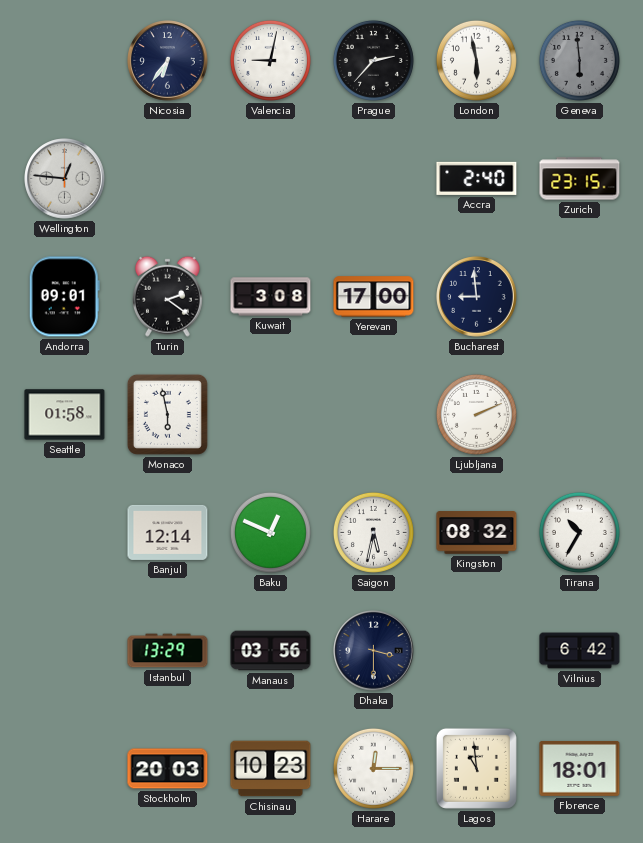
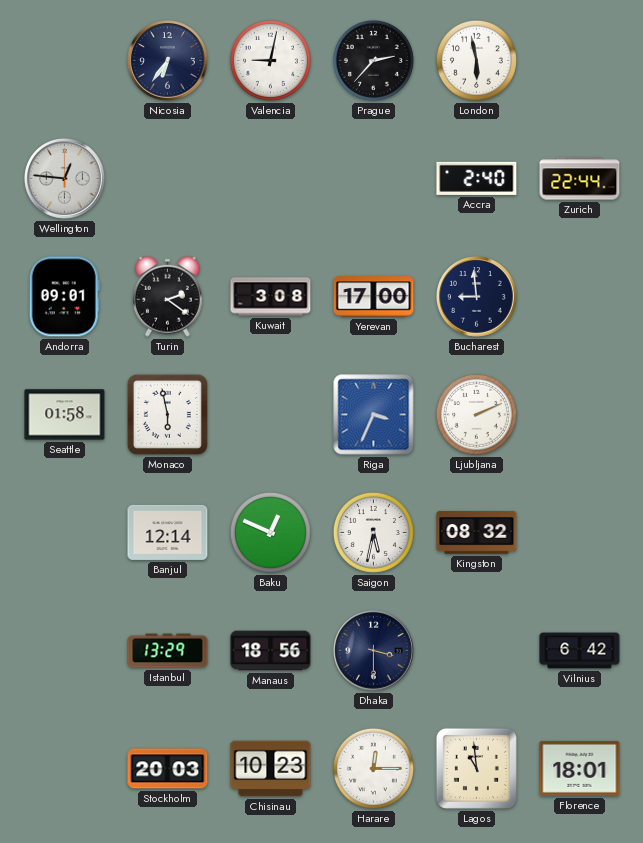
Geneva: 5:59 -> none (579, 60)
Zurich: 23:15 -> 22:44 (580, 179)
Riga: none -> 3:34 (374, 415)
Tirana: 10:35 -> none (579, 532)
Manaus: 03:56 -> 18:56 (271, 651)
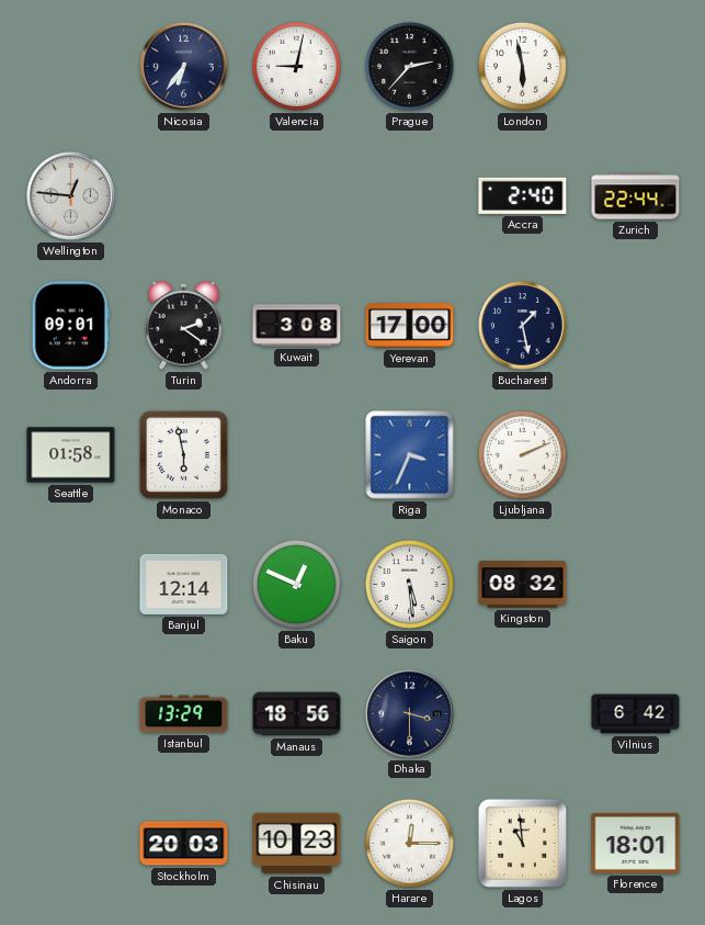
Bucharest: 8:59 -> 1:28 (523, 326)
Saigon: 5:32 -> 5:29 (409, 584)
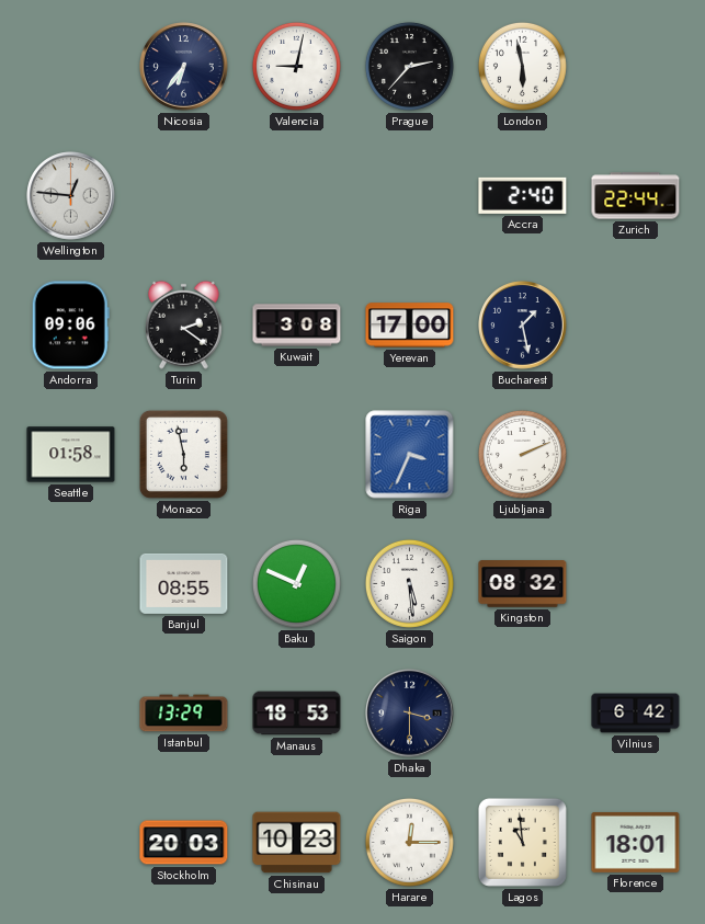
Andorra: 09:01 -> 09:06 (70, 326)
Banjul: 12:14 -> 08:55 (184, 583)
Manaus: 18:56 -> 18:53 (297, 714)
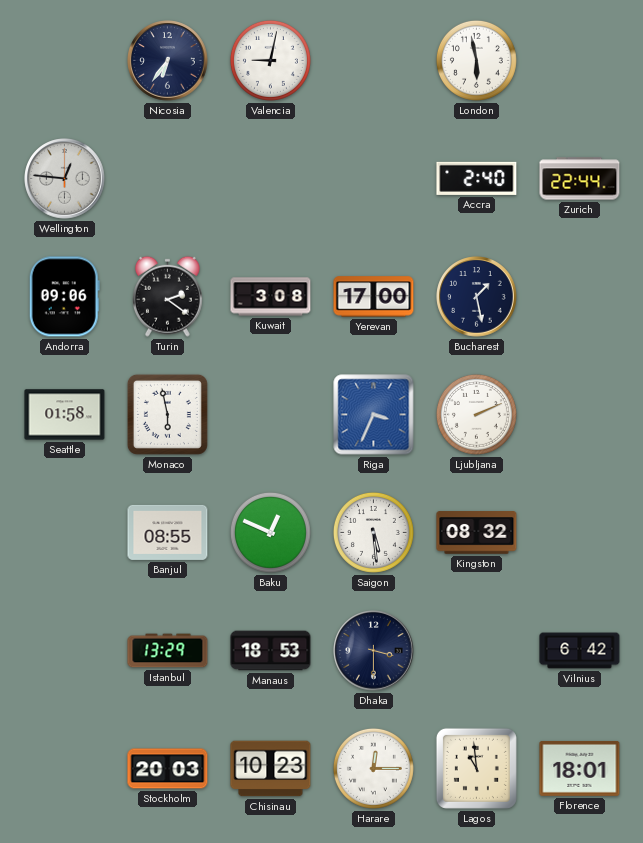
Prague: 2:37 -> none (409, 66)
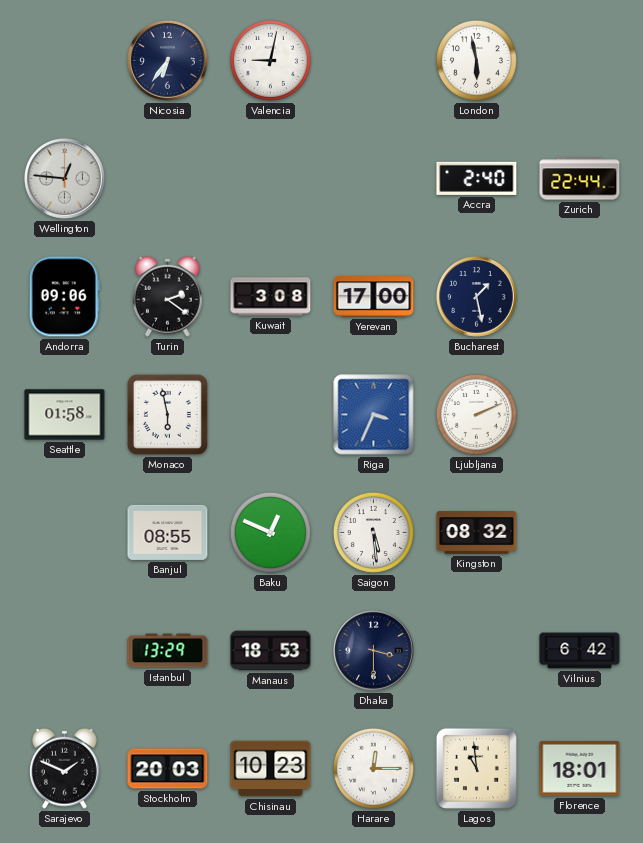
Sarajevo: none -> 1:49 (65, 768)
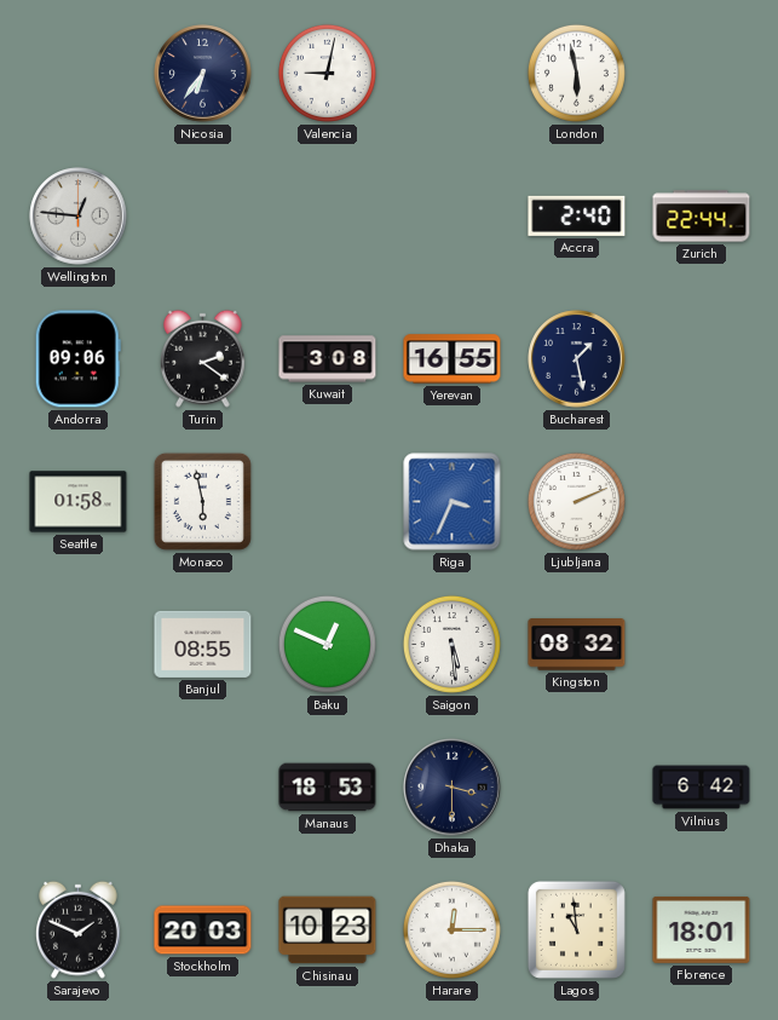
Yerevan: 17:00 -> 16:55 (453, 359)
Istanbul: 13:29 -> none (168, 651)
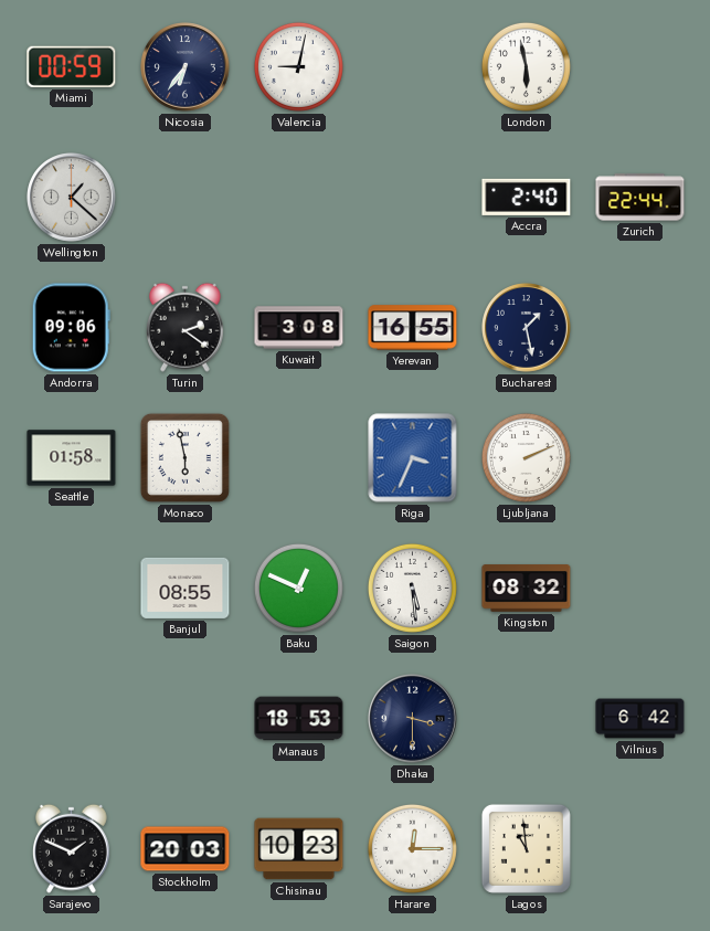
Miami: none -> 00:59 (72, 66)
Wellington: 12:46 -> 1:22 (72, 198)
Florence: 18:01 -> none (702, 929)
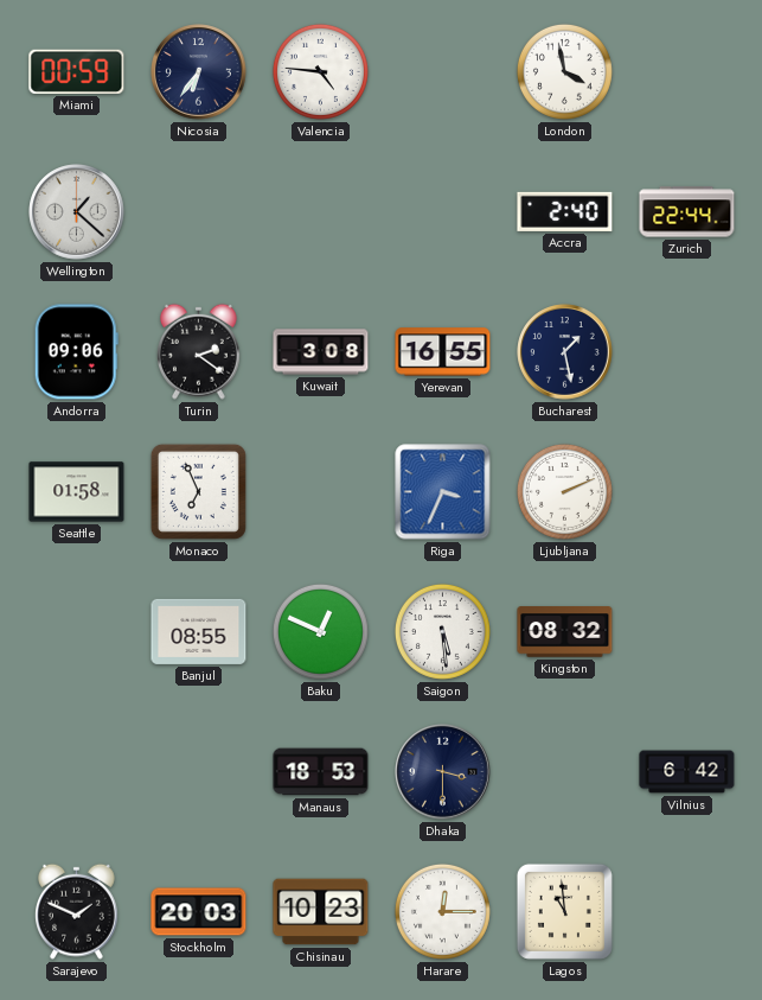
Valencia: 9:02 -> 4:46 (320, 71)
London: 5:58 -> 3:58 (564, 71)
Monaco: 5:58 -> 6:56 (198, 491)
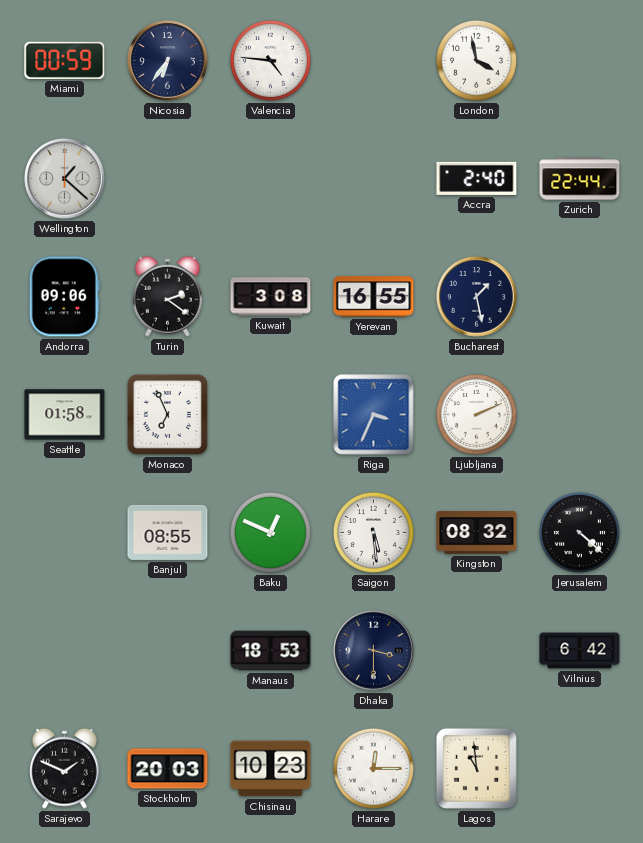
Jerusalem: none -> 4:22 (579, 532)
